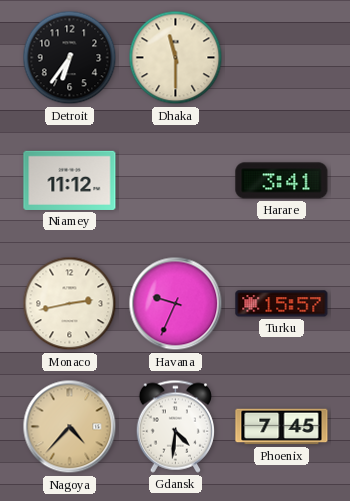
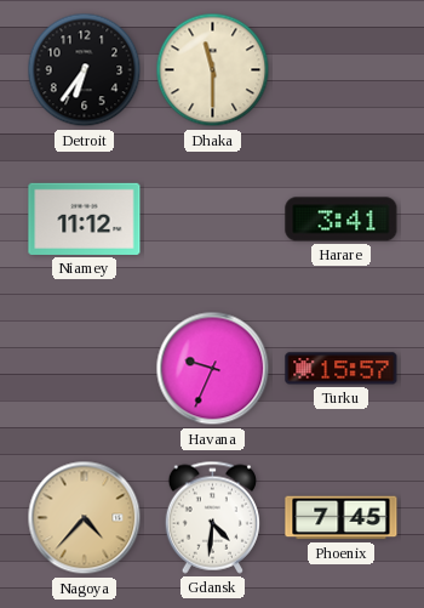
Monaco: 2:43 -> none (70, 304)
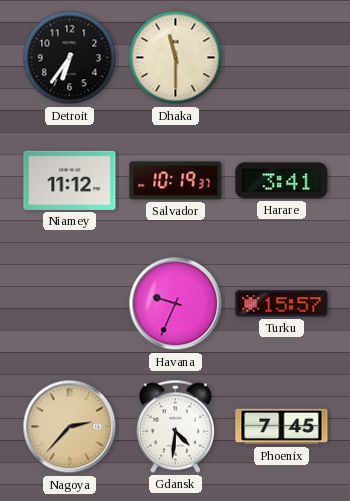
Salvador: none -> 10:19 (176, 181)
Nagoya: 4:37 -> 2:37 (70, 427)
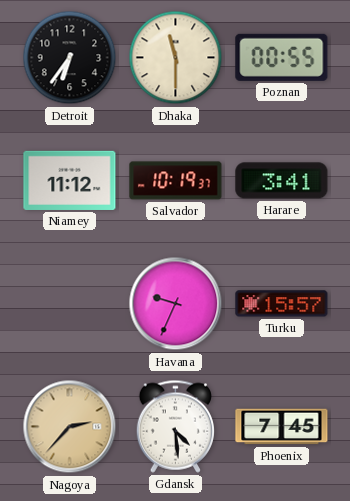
Poznan: none -> 00:55 (282, 57)
Gdansk: 4:31 -> 4:29 (175, 426)
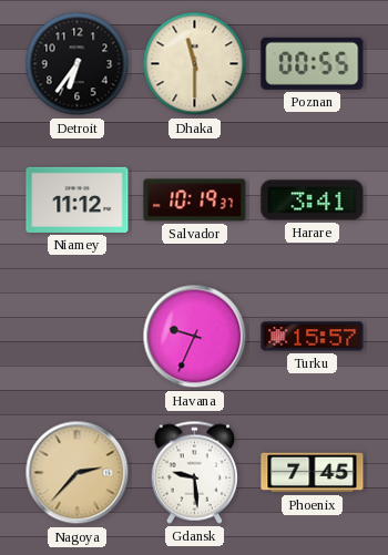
Gdansk: 4:29 -> 9:29 (194, 472)
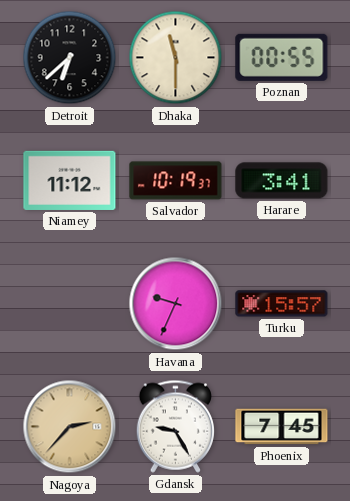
Detroit: 6:36 -> 6:38 (70, 58)
Gdansk: 9:29 -> 9:25 (175, 426)
